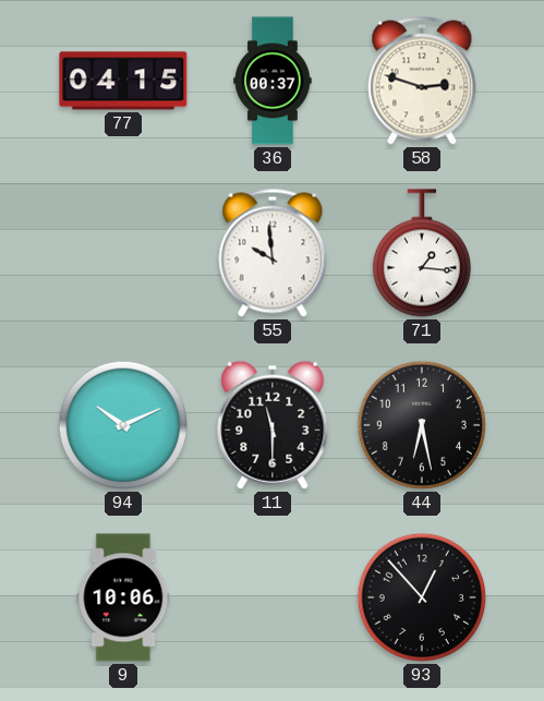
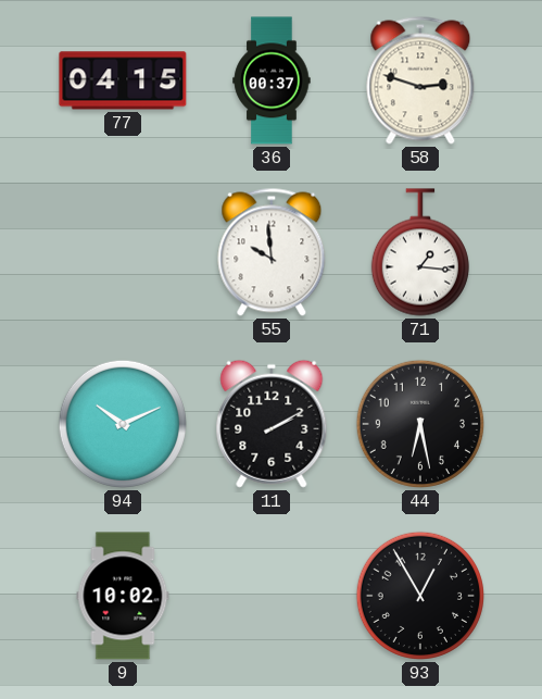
11: 11:30 -> 2:10 (272, 424)
9: 10:06 -> 10:02 (123, 596)
93: 12:53 -> 12:55 (420, 596)
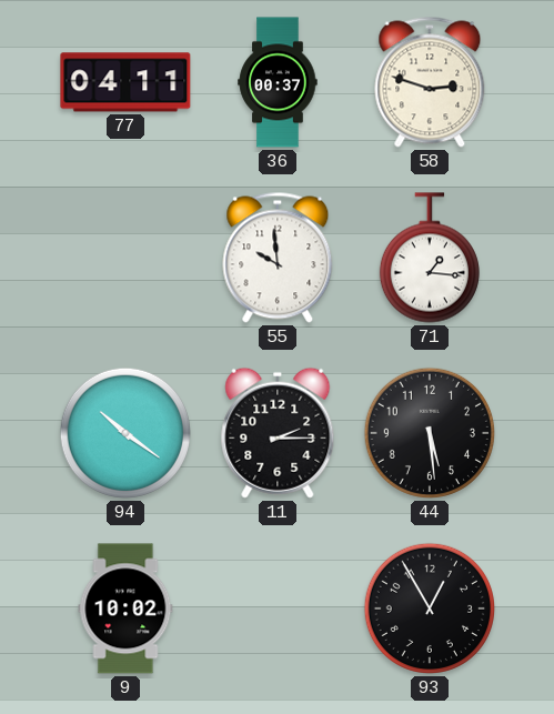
77: 04:15 -> 04:11 (125, 82)
94: 10:11 -> 10:21 (125, 433)
11: 2:10 -> 2:15 (278, 433)
44: 6:28 -> 5:29 (430, 433)
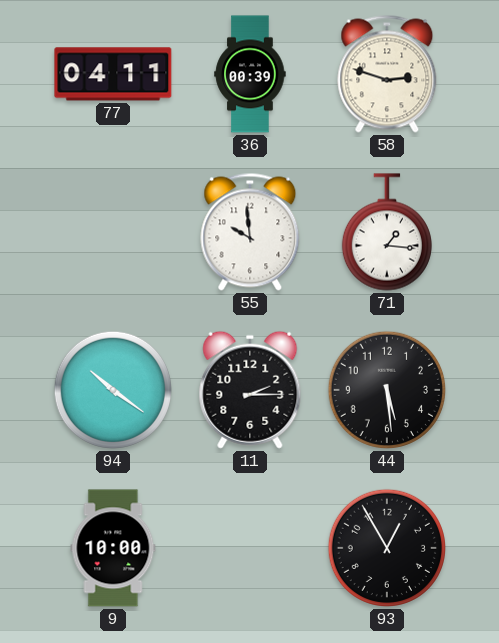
36: 00:37 -> 00:39 (250, 74)
9: 10:02 -> 10:00 (113, 548)
